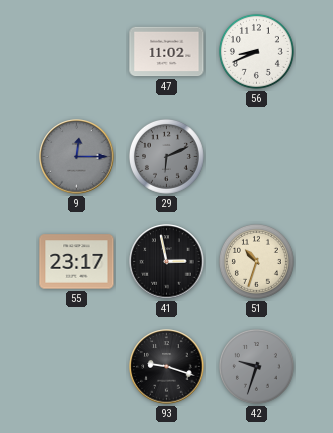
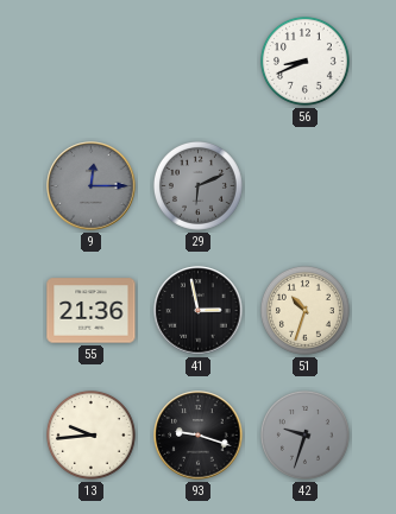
47: 11:02 -> none (167, 52)
55: 23:17 -> 21:36 (92, 311)
13: none -> 9:44 (90, 434)
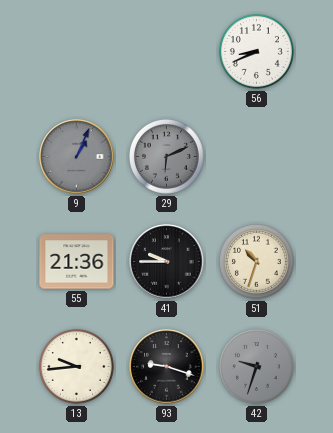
9: 12:15 -> 1:04 (77, 157)
41: 2:58 -> 9:45 (167, 262)
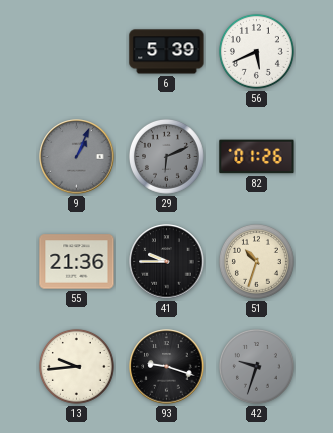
6: none -> 5:39 (167, 52)
56: 8:41 -> 5:41 (256, 51)
82: none -> 01:26 (257, 157)
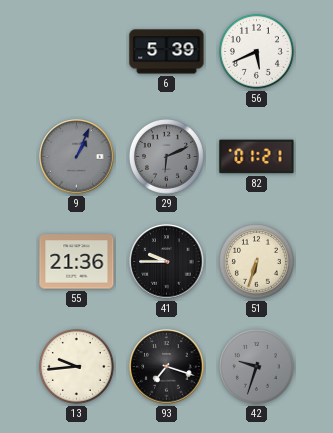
82: 01:26 -> 01:21 (257, 157)
51: 10:33 -> 6:33 (256, 261)
93: 9:18 -> 7:18 (167, 367)
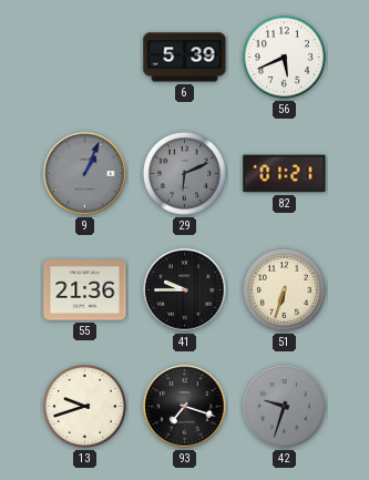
13: 9:44 -> 9:42 (84, 406)
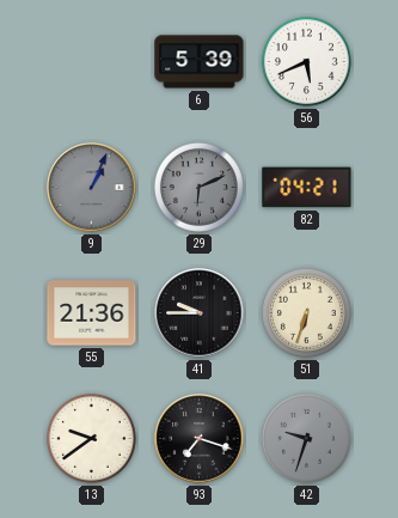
82: 01:21 -> 04:21 (307, 188)
13: 9:42 -> 9:39 (91, 438)
